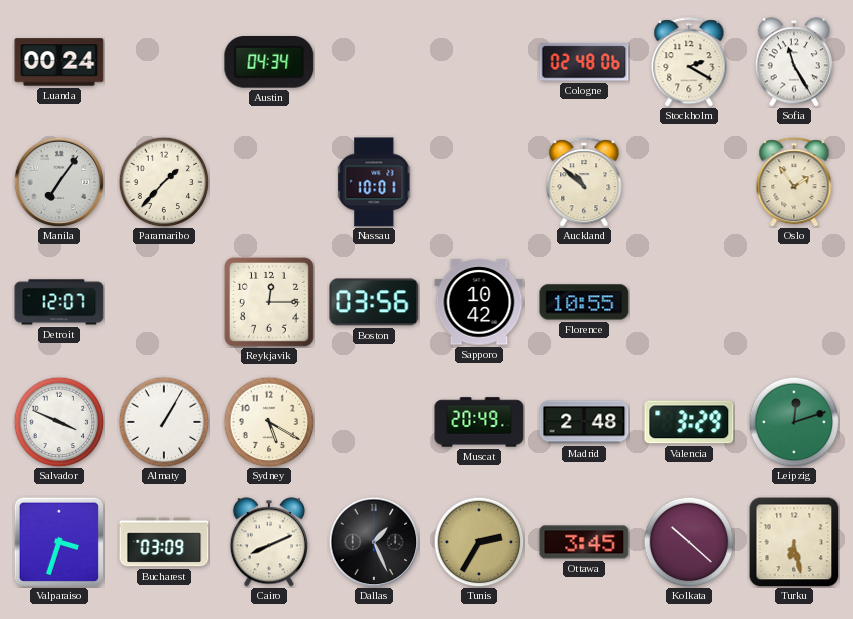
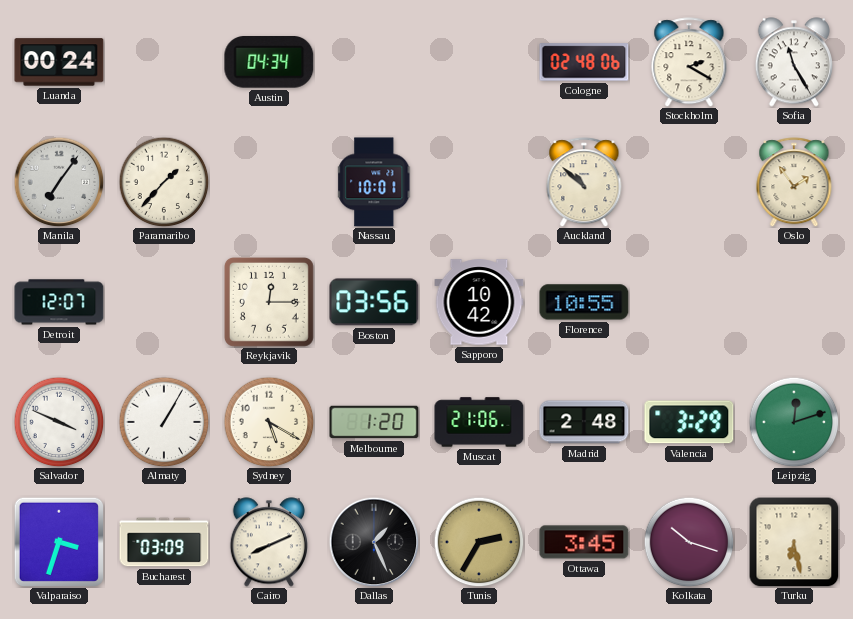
Melbourne: none -> 1:20 (374, 422)
Muscat: 20:49 -> 21:06 (479, 422)
Kolkata: 10:22 -> 10:18 (689, 542)
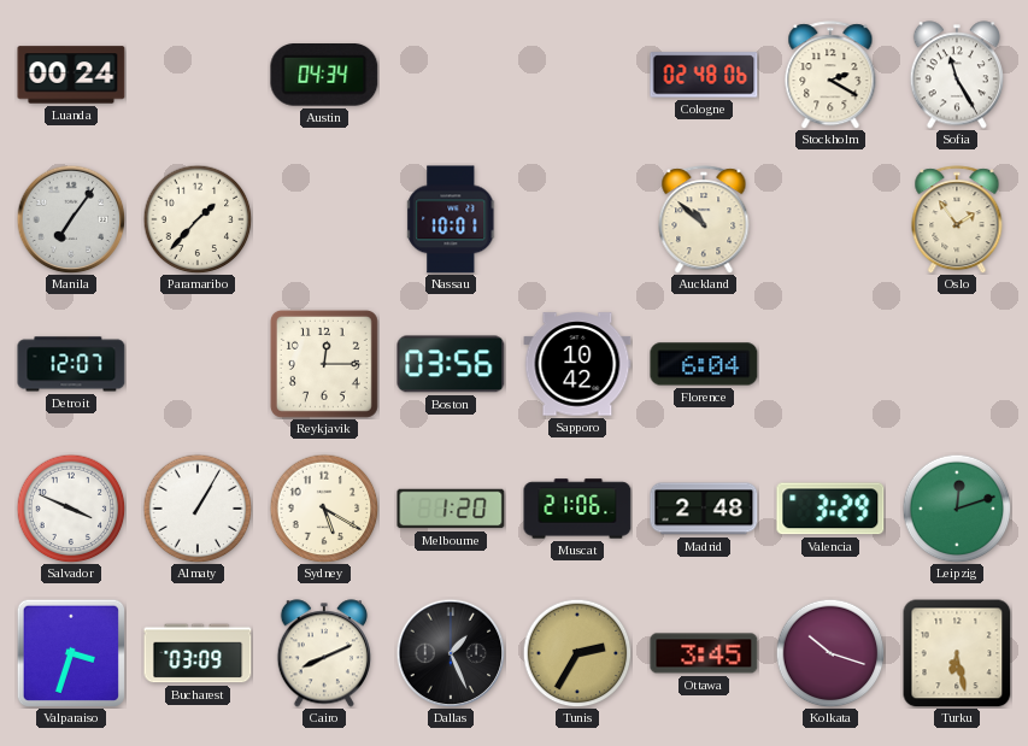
Florence: 10:55 -> 6:04 (704, 364)
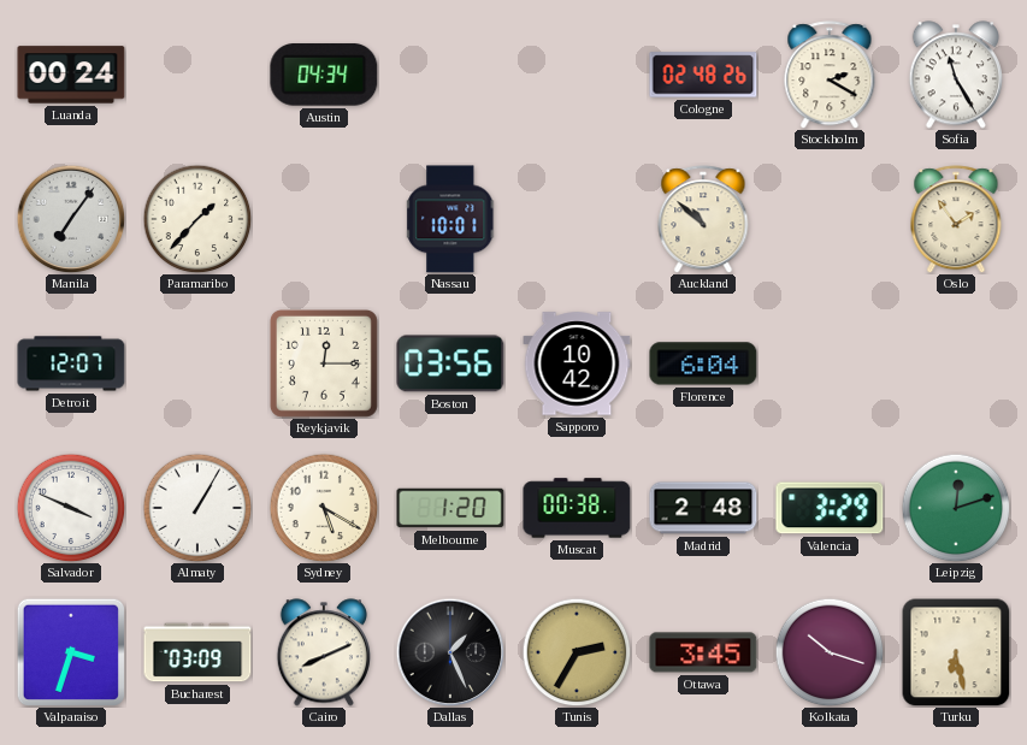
Cologne: 02:48:06 -> 02:48:26 (703, 75)
Muscat: 21:06 -> 00:38 (577, 508)
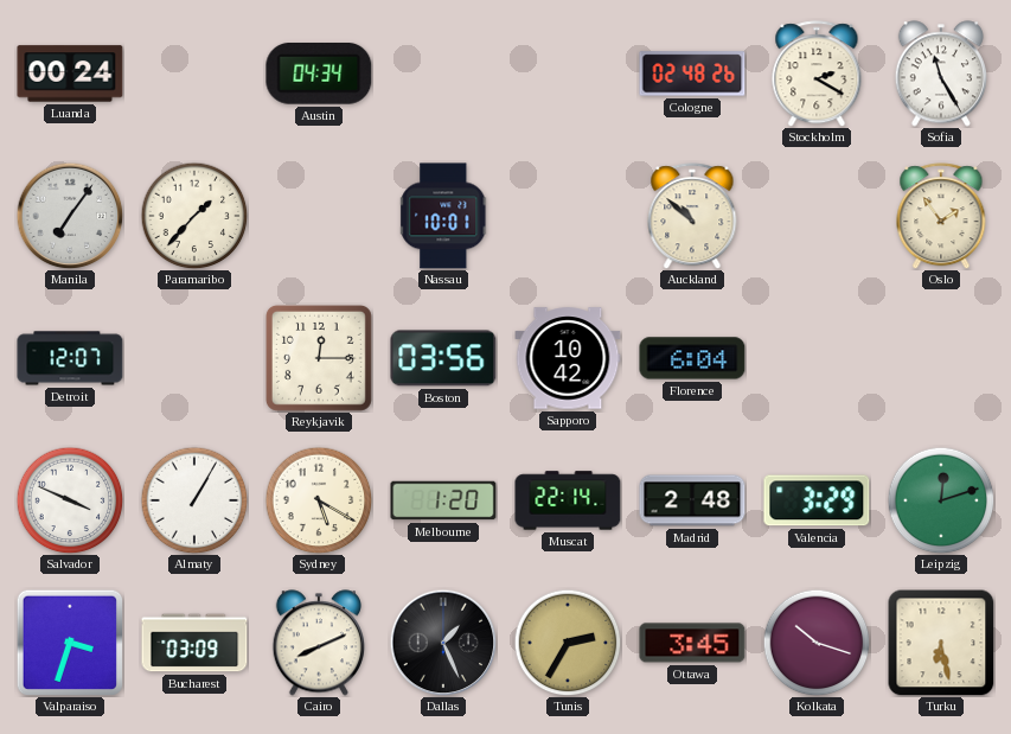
Muscat: 00:38 -> 22:14 (568, 500)
